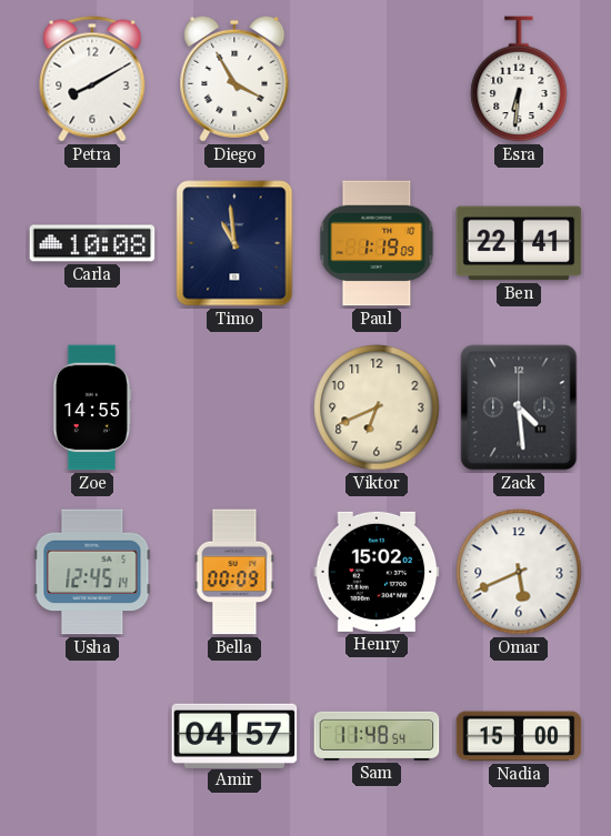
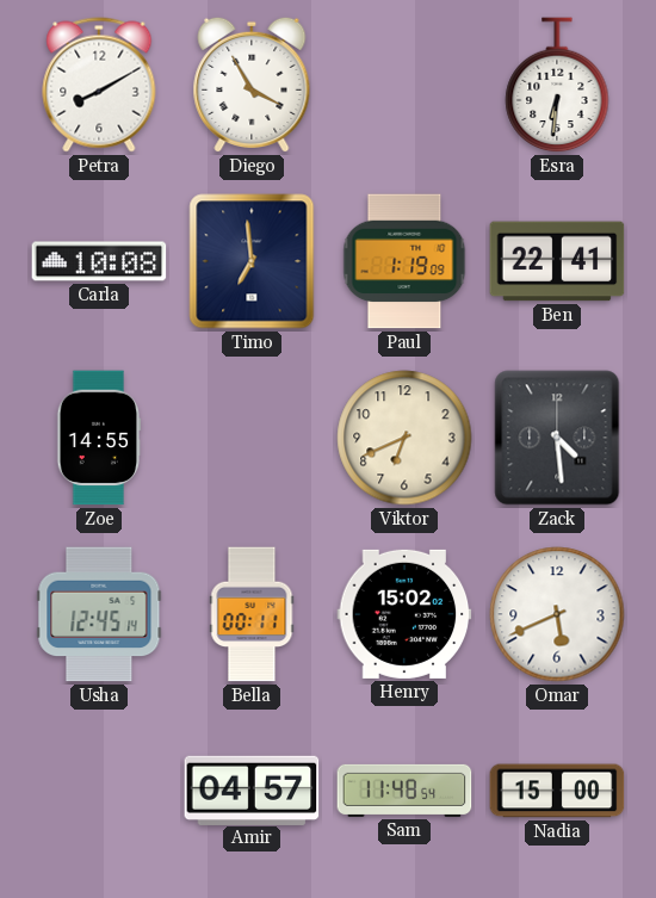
Timo: 10:59 -> 6:59 (252, 261)
Bella: 00:09 -> 00:11 (252, 614)
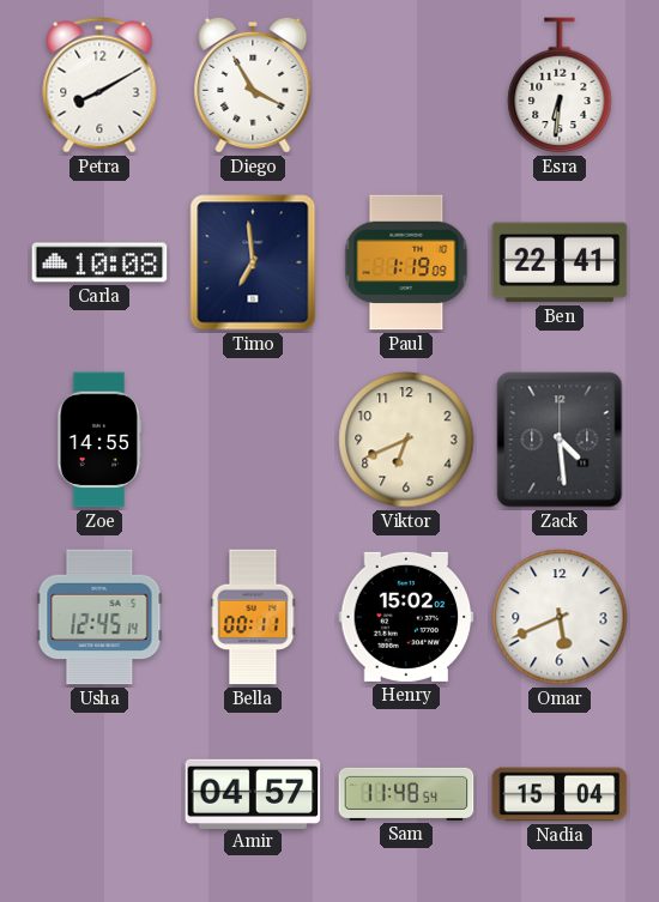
Nadia: 15:00 -> 15:04 (560, 794)
